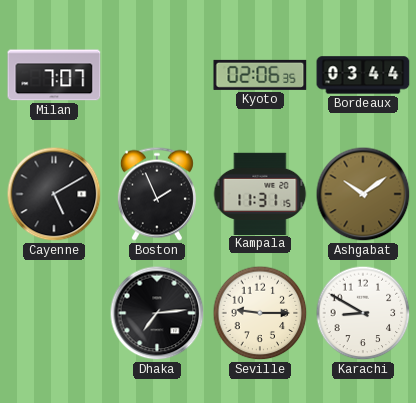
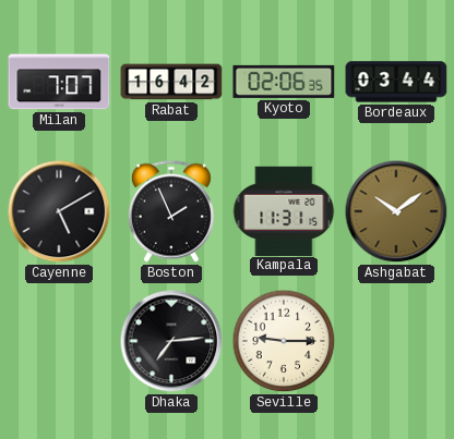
Rabat: none -> 16:42 (171, 82)
Karachi: 8:50 -> none (363, 313)
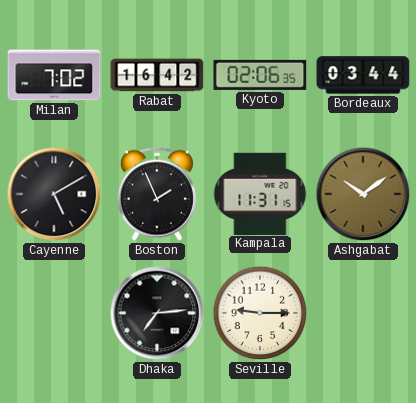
Milan: 7:07 -> 7:02 (54, 75)
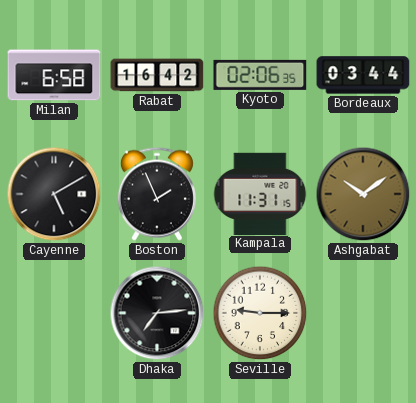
Milan: 7:02 -> 6:58 (54, 75)
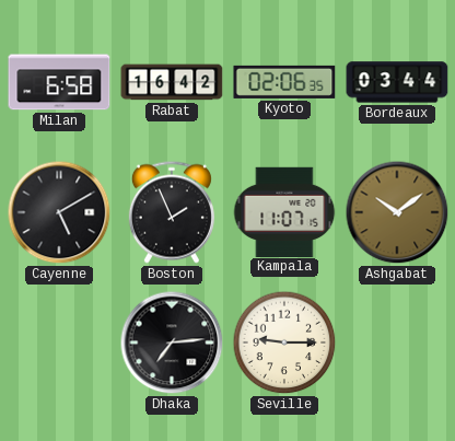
Kampala: 11:31 -> 11:07 (284, 211)
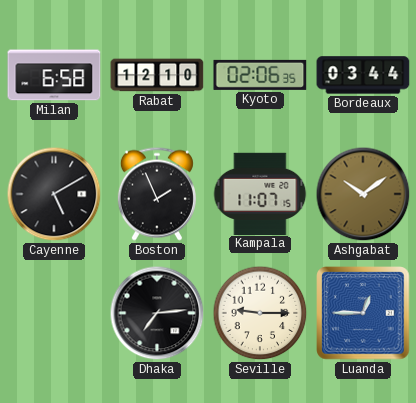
Rabat: 16:42 -> 12:10 (157, 75)
Luanda: none -> 12:45 (363, 313)
